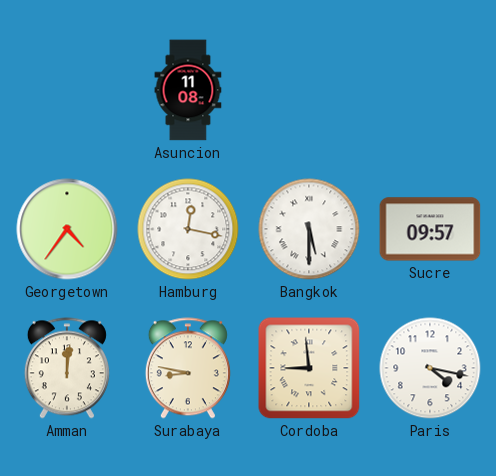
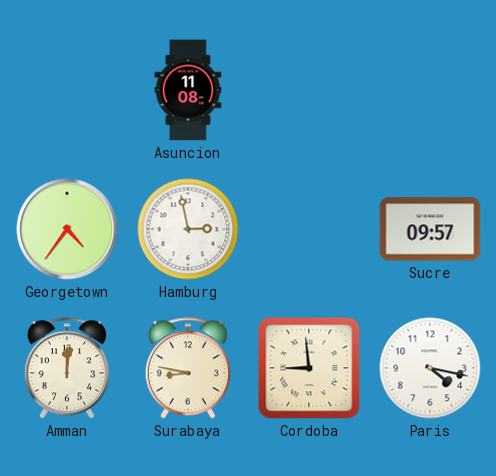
Hamburg: 12:17 -> 2:58 (188, 229)
Bangkok: 5:30 -> none (309, 229)
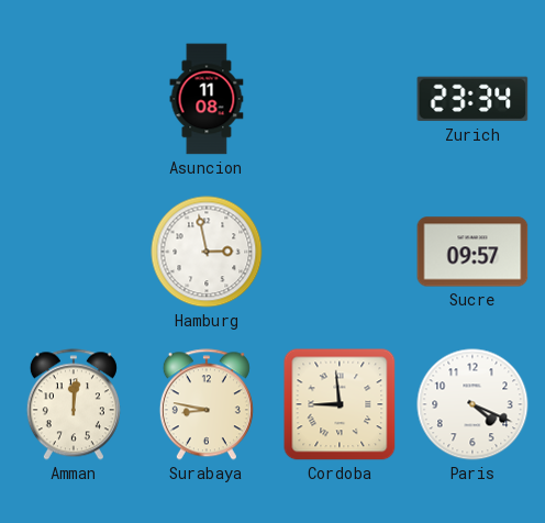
Zurich: none -> 23:34 (472, 99)
Georgetown: 4:36 -> none (67, 229)
Paris: 4:17 -> 4:19 (472, 404)
